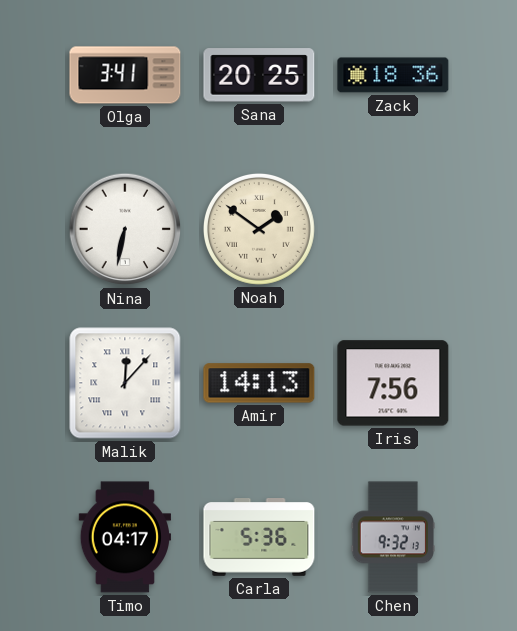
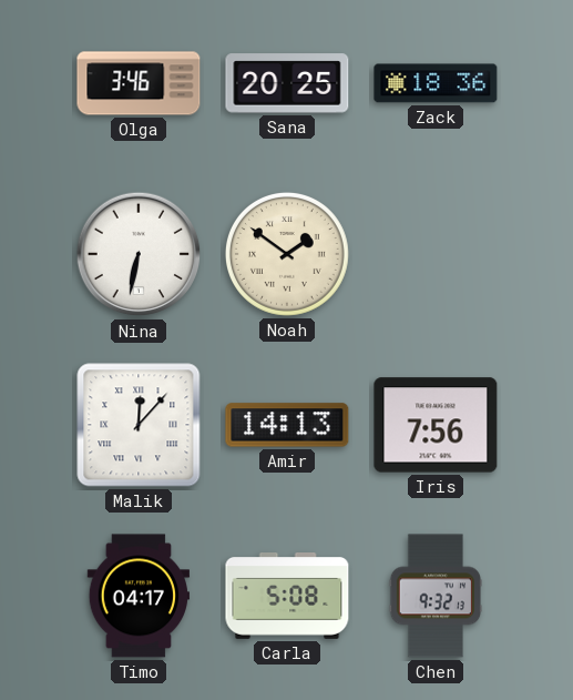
Olga: 3:41 -> 3:46 (139, 83)
Carla: 5:36 -> 5:08 (287, 597)
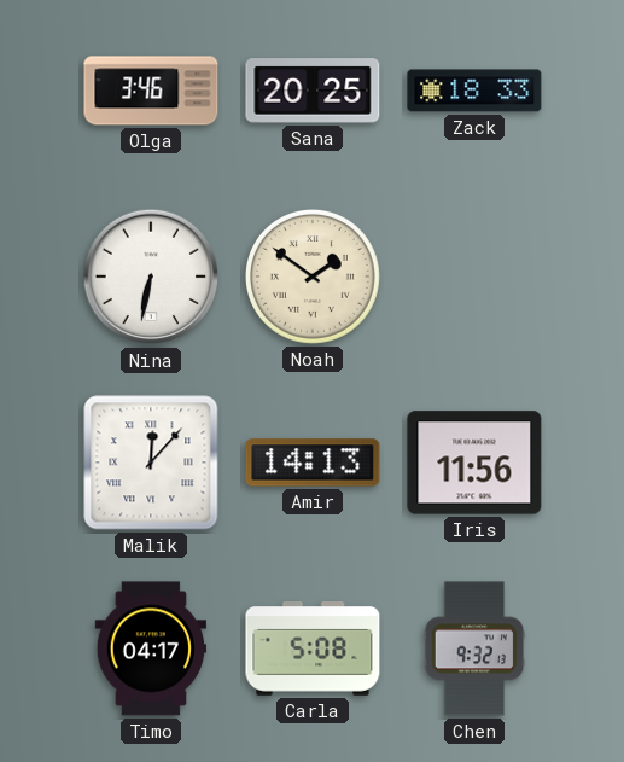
Zack: 18:36 -> 18:33 (474, 91)
Iris: 7:56 -> 11:56 (474, 463)
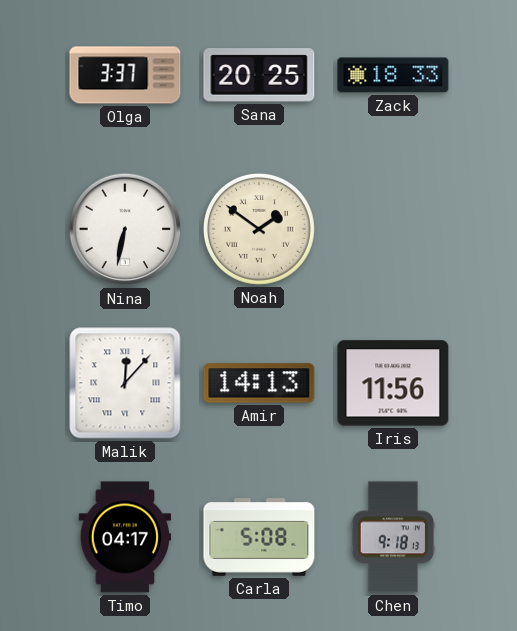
Olga: 3:46 -> 3:37 (125, 75)
Chen: 9:32 -> 9:18 (392, 537)
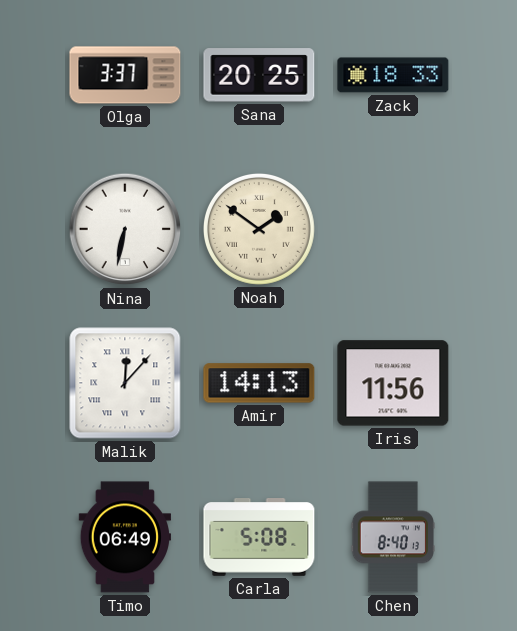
Timo: 04:17 -> 06:49 (124, 537)
Chen: 9:18 -> 8:40 (392, 537)
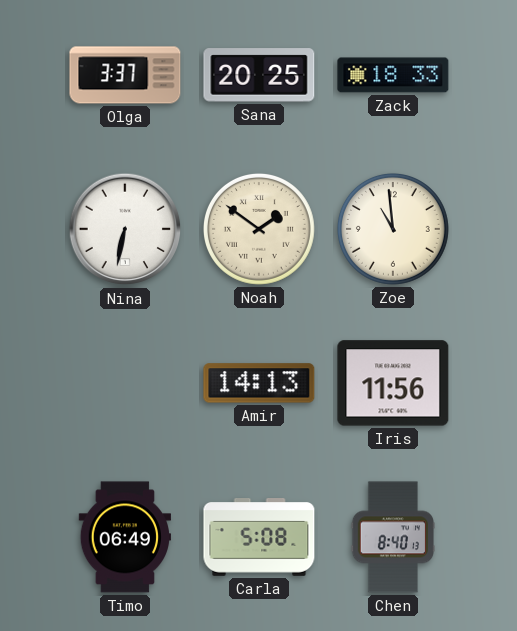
Zoe: none -> 10:59 (393, 229)
Malik: 12:07 -> none (125, 383)
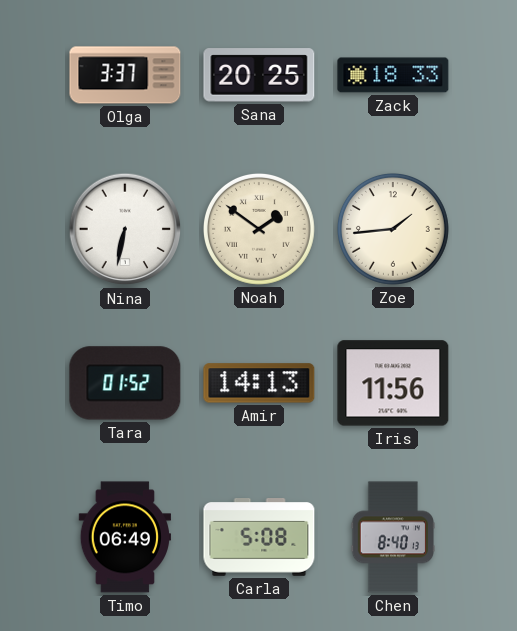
Zoe: 10:59 -> 1:44 (393, 229)
Tara: none -> 01:52 (125, 383)
